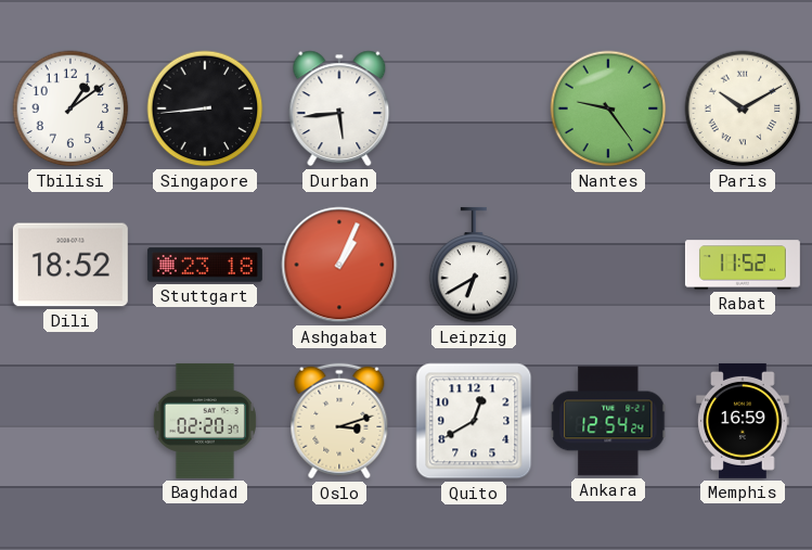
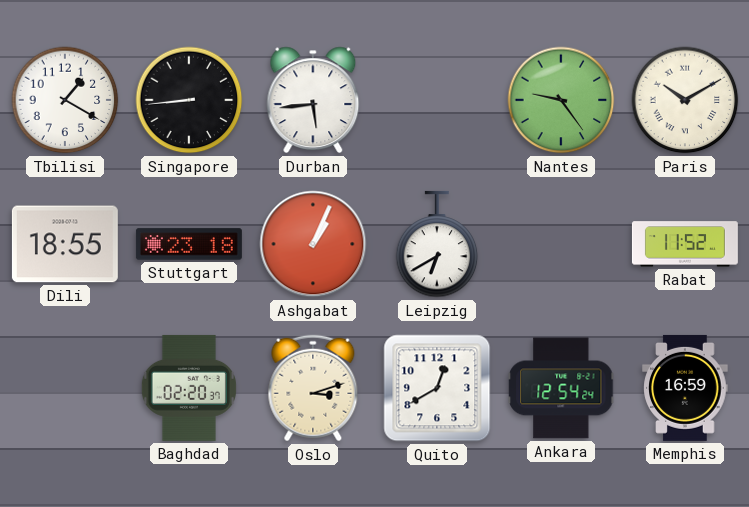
Tbilisi: 1:09 -> 1:20 (65, 100)
Dili: 18:52 -> 18:55 (65, 244)
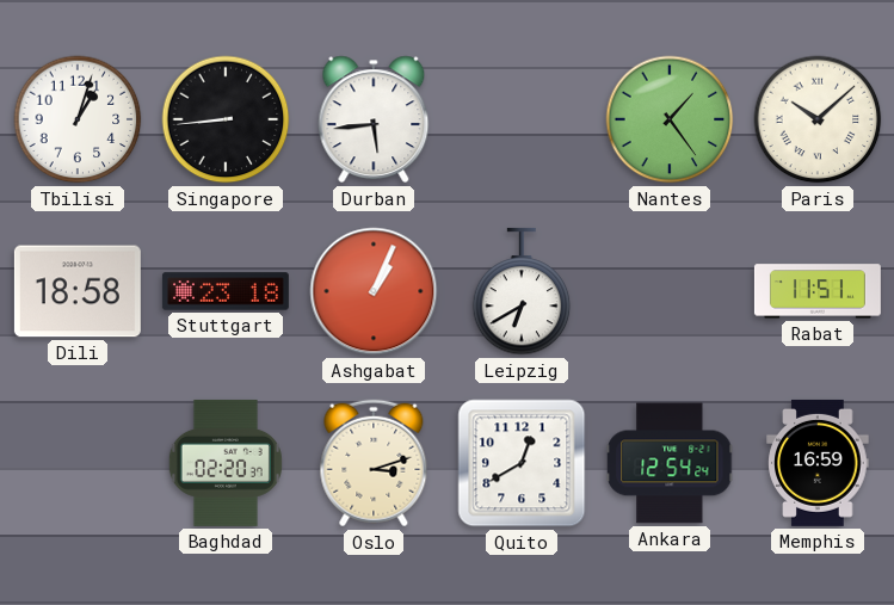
Tbilisi: 1:20 -> 1:03 (78, 119)
Nantes: 9:24 -> 1:24 (670, 119)
Paris: 10:10 -> 10:08 (818, 119)
Dili: 18:55 -> 18:58 (78, 291)
Rabat: 11:52 -> 11:51 (818, 291)
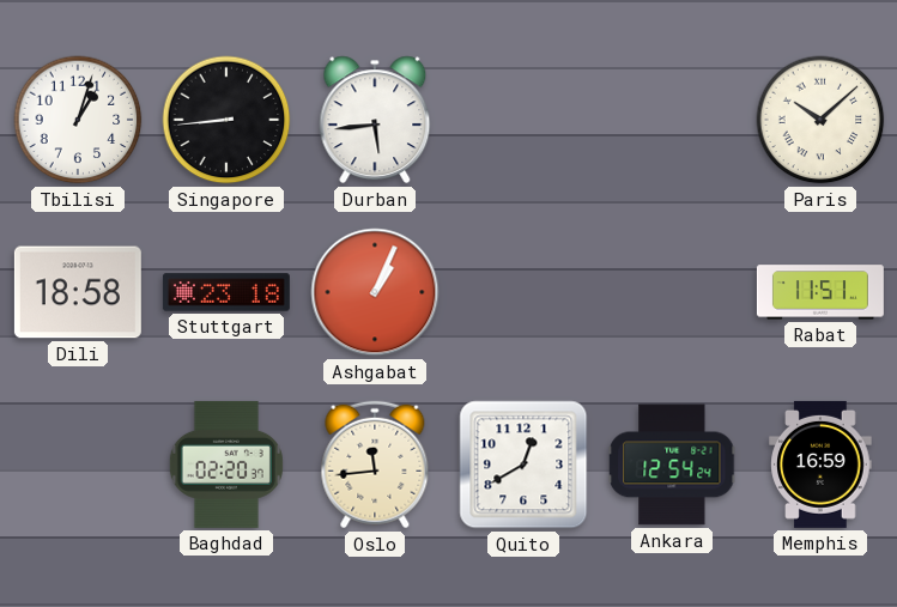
Nantes: 1:24 -> none (670, 119)
Leipzig: 6:40 -> none (522, 291)
Oslo: 3:12 -> 11:44 (375, 465)
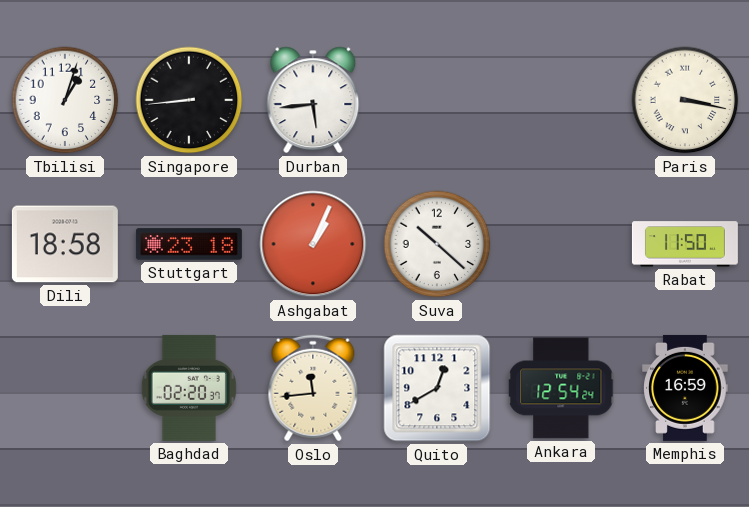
Paris: 10:08 -> 3:17 (685, 100)
Suva: none -> 10:22 (437, 244)
Rabat: 11:51 -> 11:50 (685, 244)
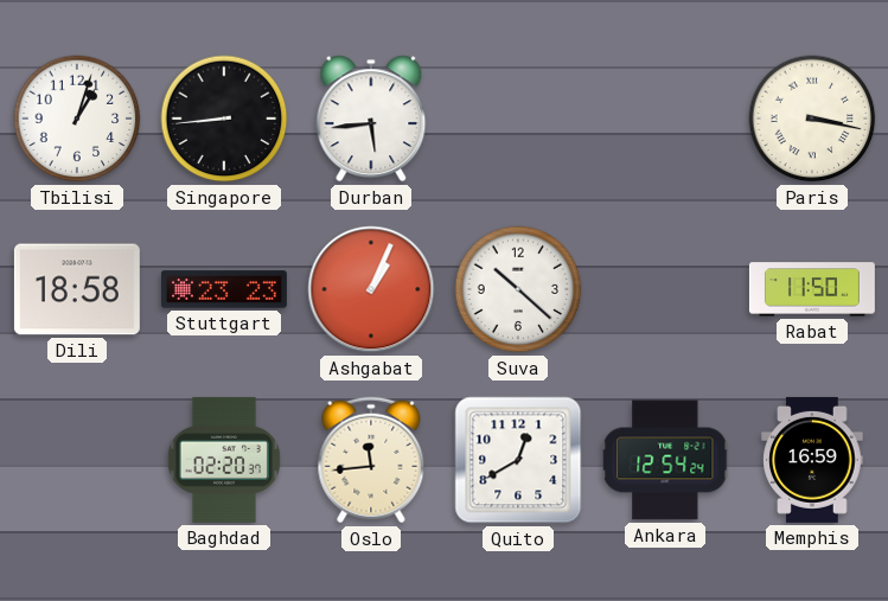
Stuttgart: 23:18 -> 23:23 (224, 289)
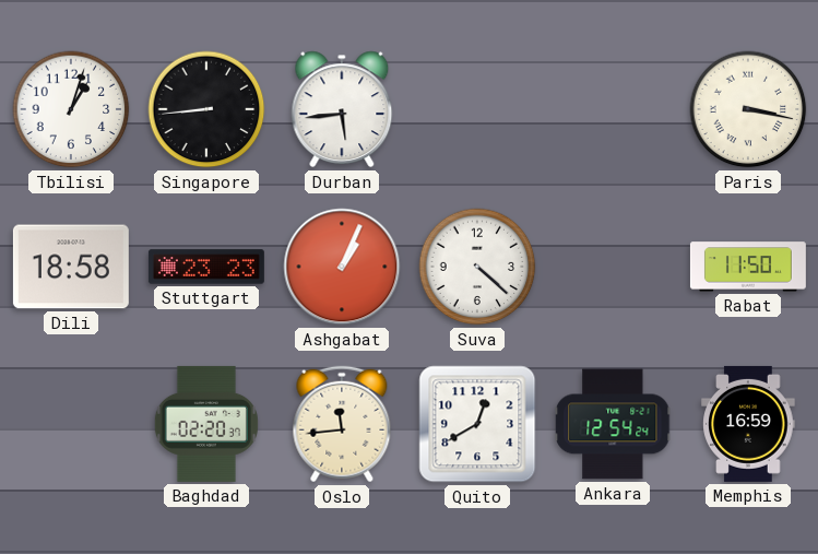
Suva: 10:22 -> 4:22 (477, 267)
